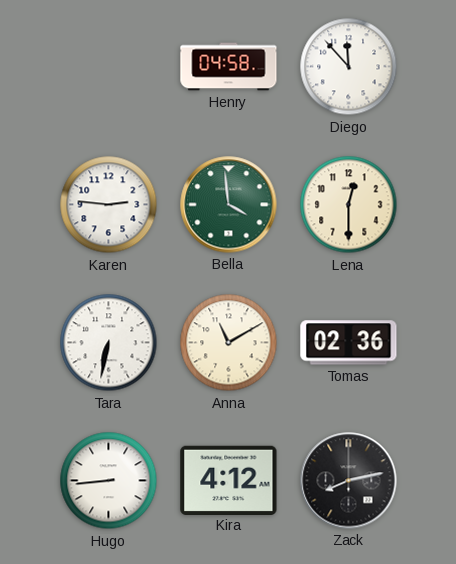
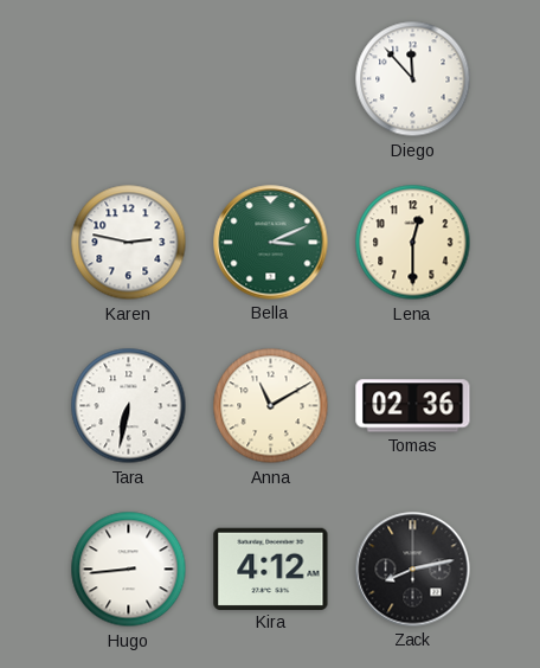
Henry: 04:58 -> none (229, 67)
Karen: 2:46 -> 2:47 (129, 243)
Bella: 3:59 -> 3:11 (271, 243)
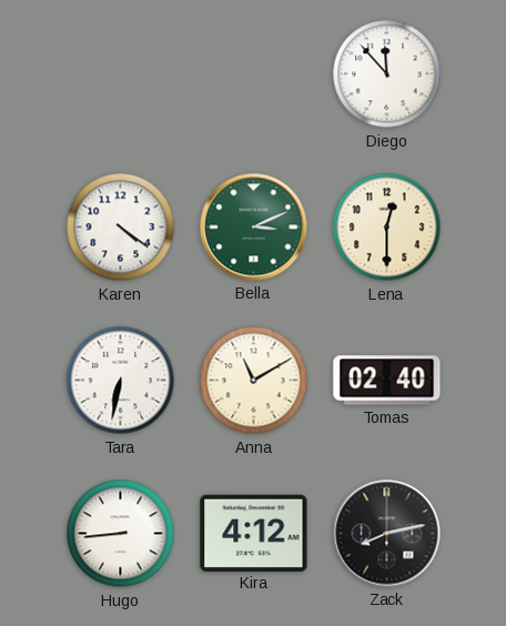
Karen: 2:47 -> 4:21 (121, 228)
Tomas: 02:36 -> 02:40 (387, 381)
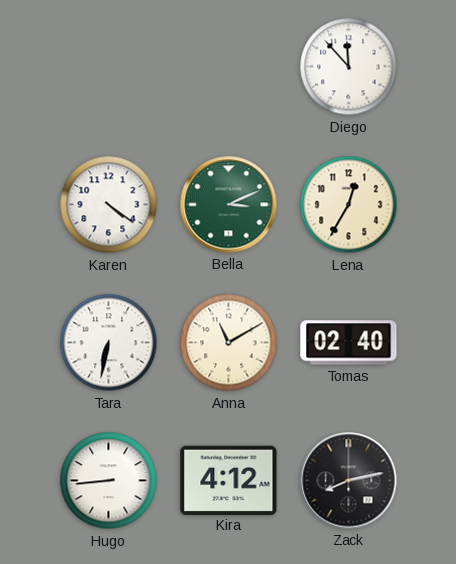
Lena: 12:30 -> 12:35 (349, 205)
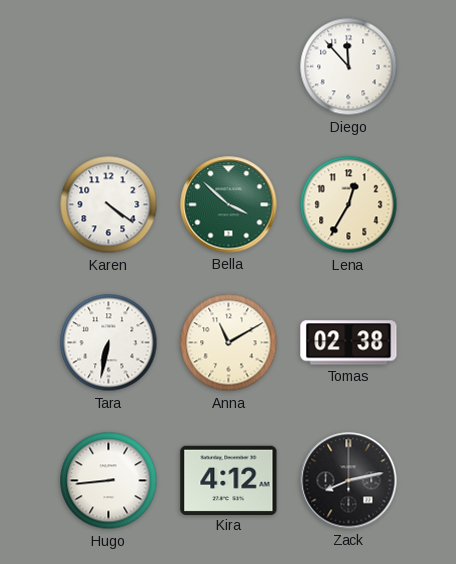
Bella: 3:11 -> 3:52 (229, 205)
Tomas: 02:40 -> 02:38 (349, 343)
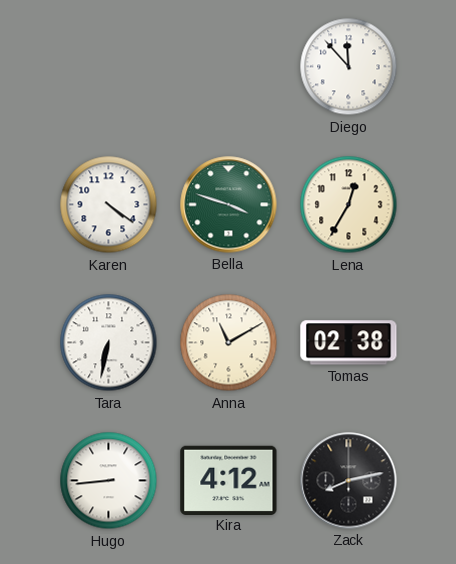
Bella: 3:52 -> 3:48 (229, 205)
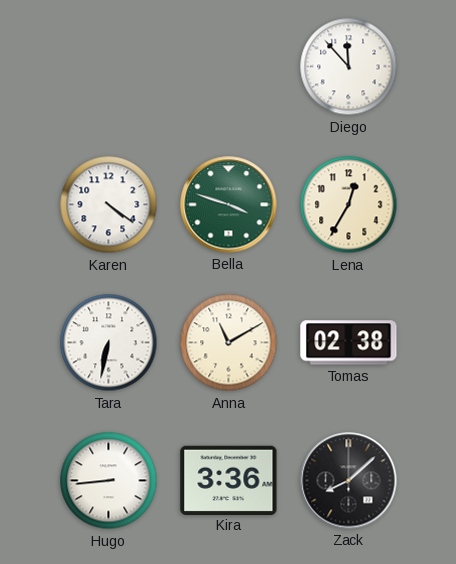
Kira: 4:12 -> 3:36 (229, 480)
Zack: 8:13 -> 8:08 (349, 481)
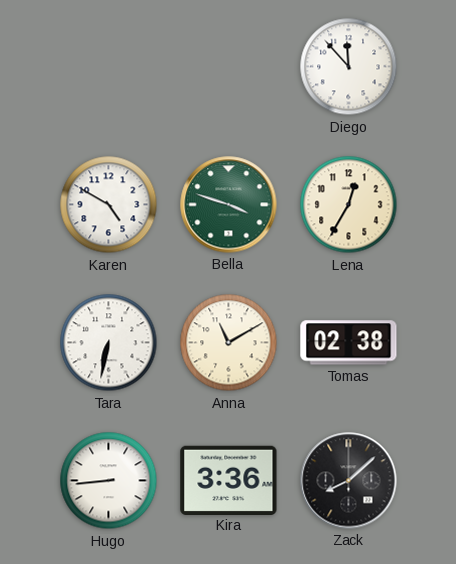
Karen: 4:21 -> 4:50 (109, 205)
